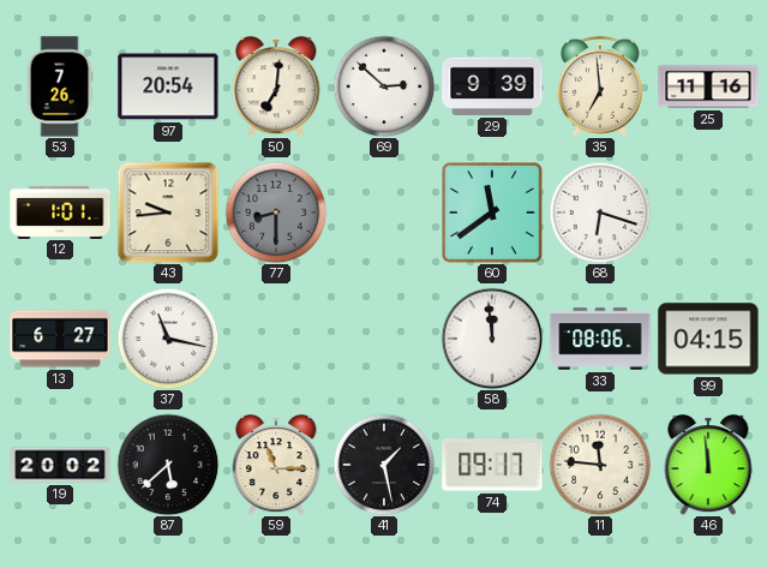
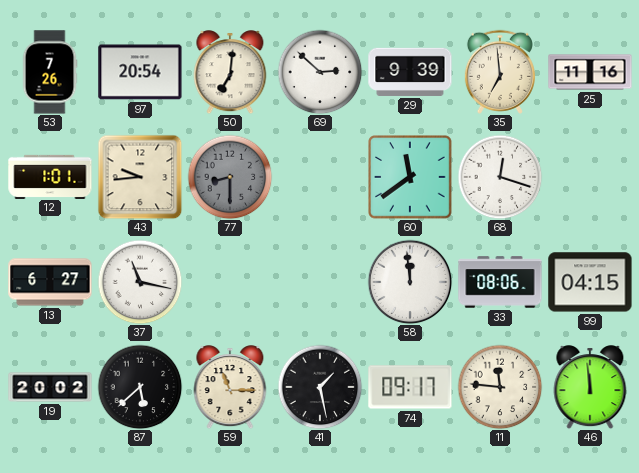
68: 6:18 -> 12:18 (500, 177)
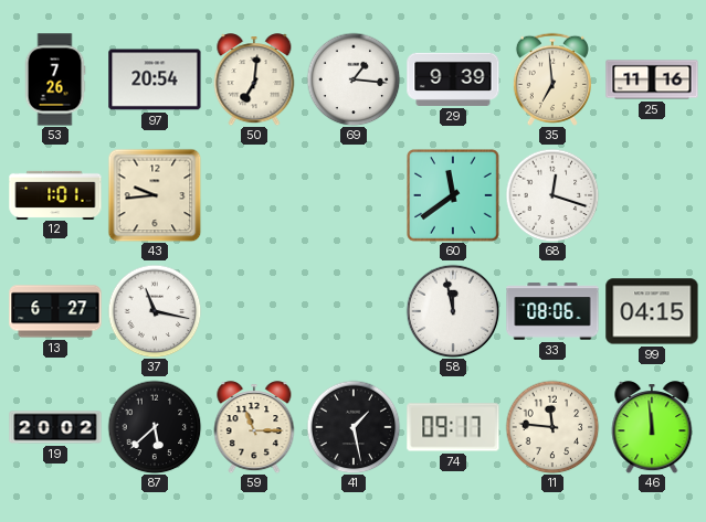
69: 2:52 -> 1:16 (354, 79)
77: 8:30 -> none (230, 177)
58: 11:59 -> 11:58 (453, 311)
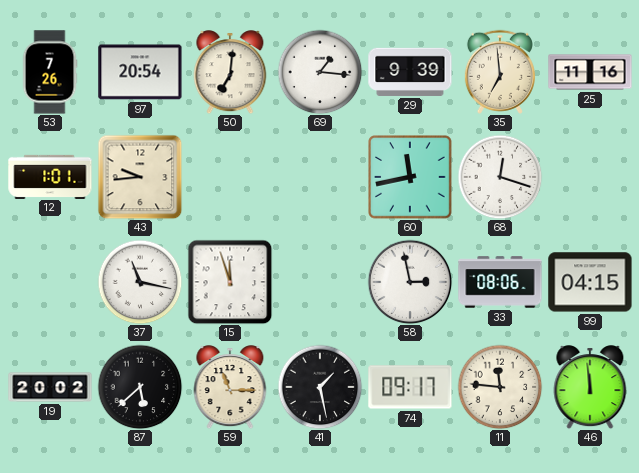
60: 11:39 -> 11:43 (410, 177)
13: 6:27 -> none (55, 311)
15: none -> 11:57 (230, 282)
58: 11:58 -> 2:58 (410, 282)
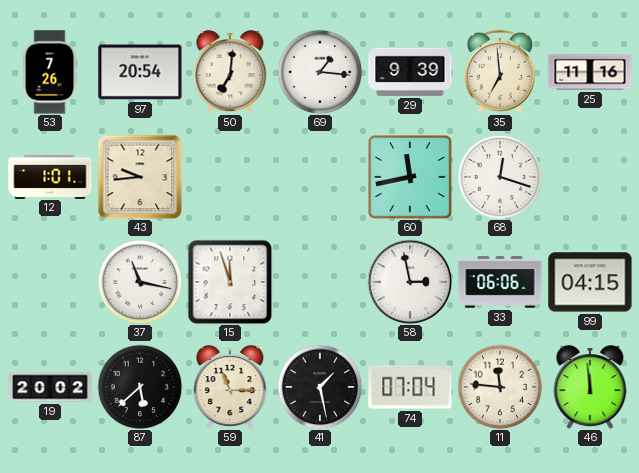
33: 08:06 -> 06:06 (500, 282)
74: 09:17 -> 07:04 (410, 387)
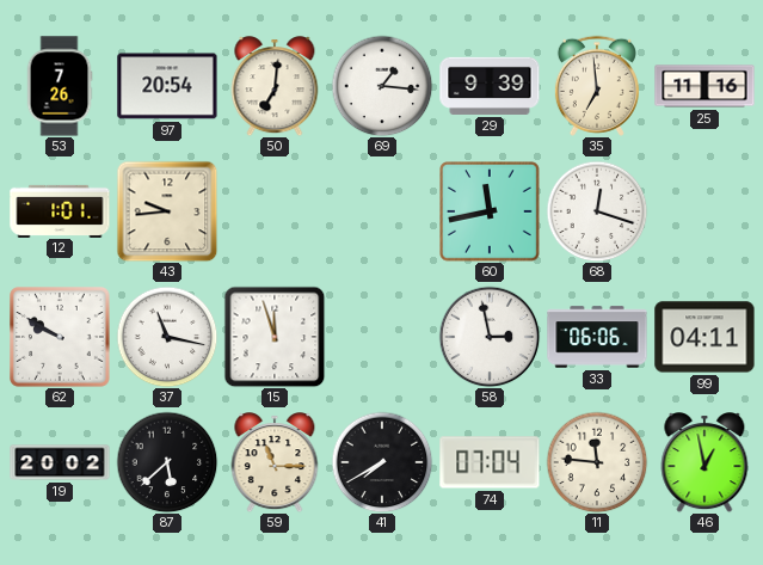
62: none -> 9:50 (60, 337)
99: 04:15 -> 04:11 (704, 337)
41: 1:28 -> 7:40 (382, 462)
46: 11:59 -> 12:58 (704, 462)
